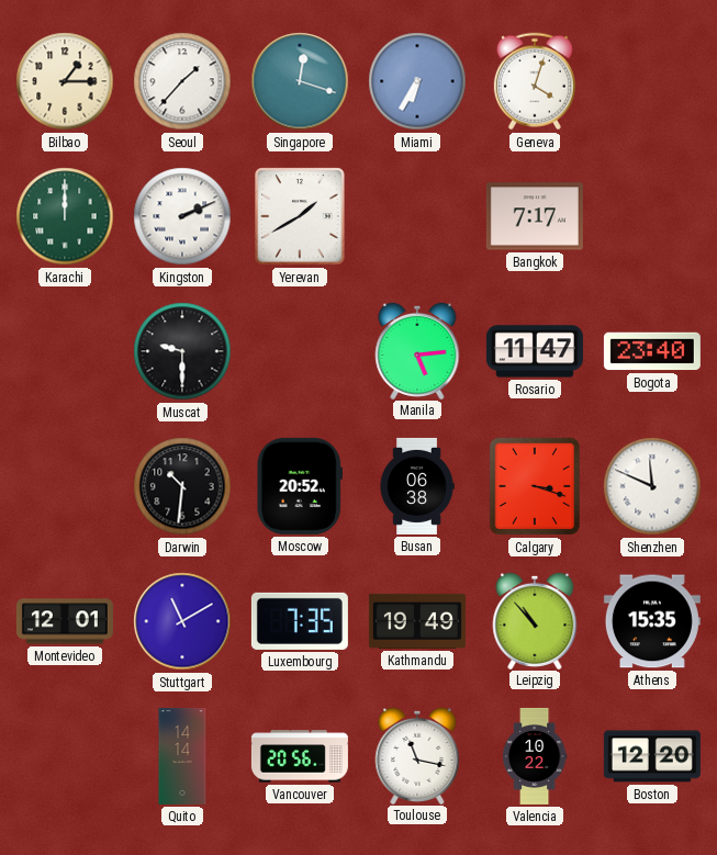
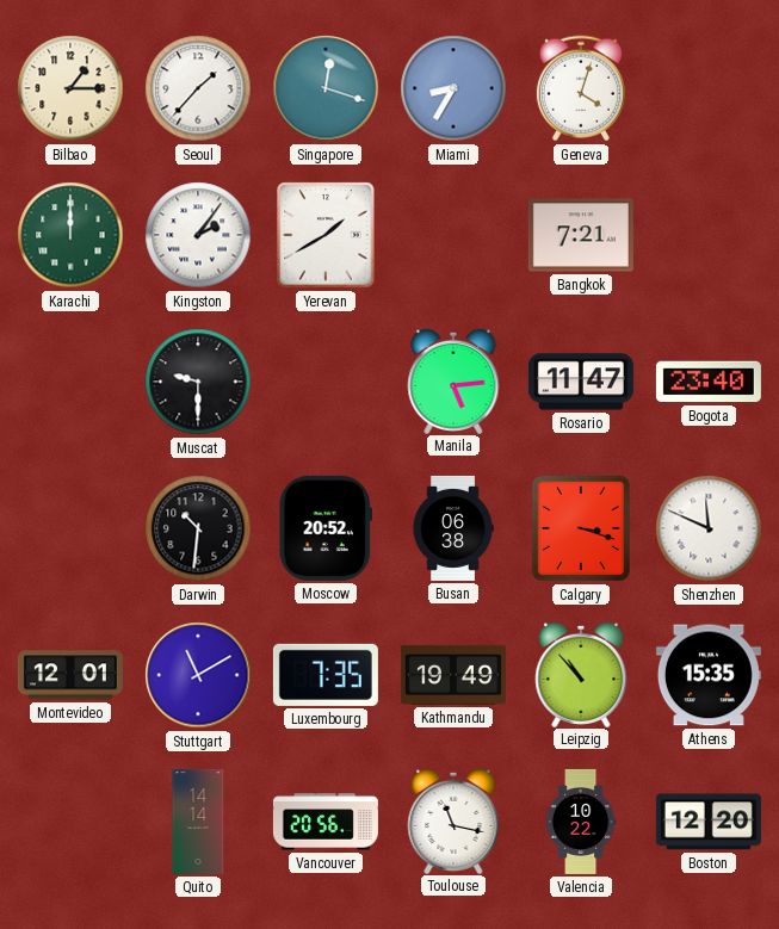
Miami: 6:35 -> 8:35 (453, 88)
Kingston: 2:11 -> 2:06 (198, 235)
Bangkok: 7:17 -> 7:21 (581, 235)
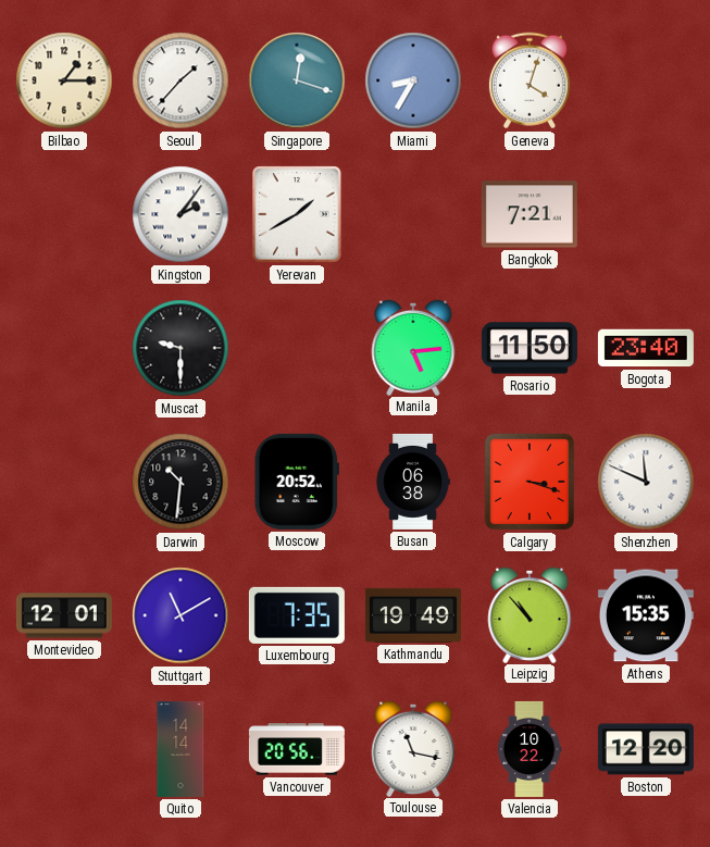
Karachi: 12:00 -> none (70, 235)
Rosario: 11:47 -> 11:50 (530, 348)
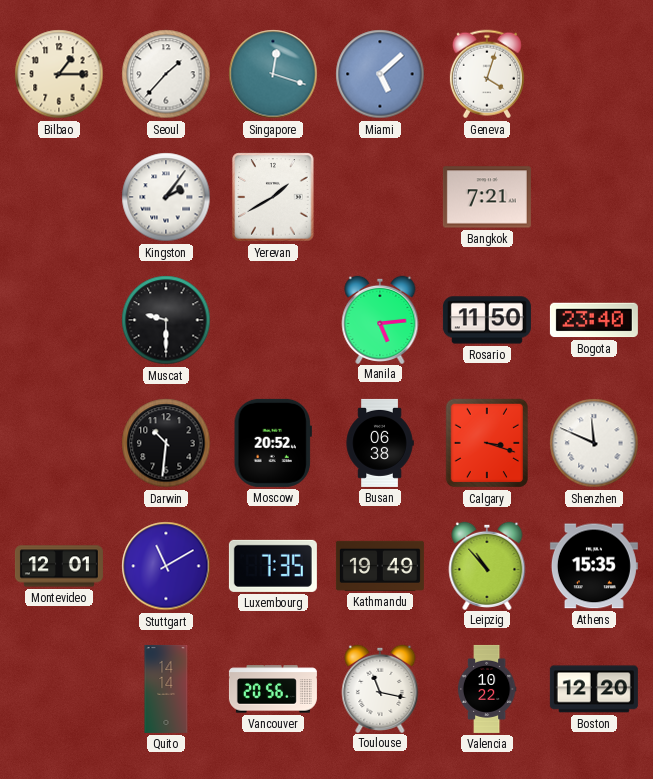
Miami: 8:35 -> 5:08 (380, 74)
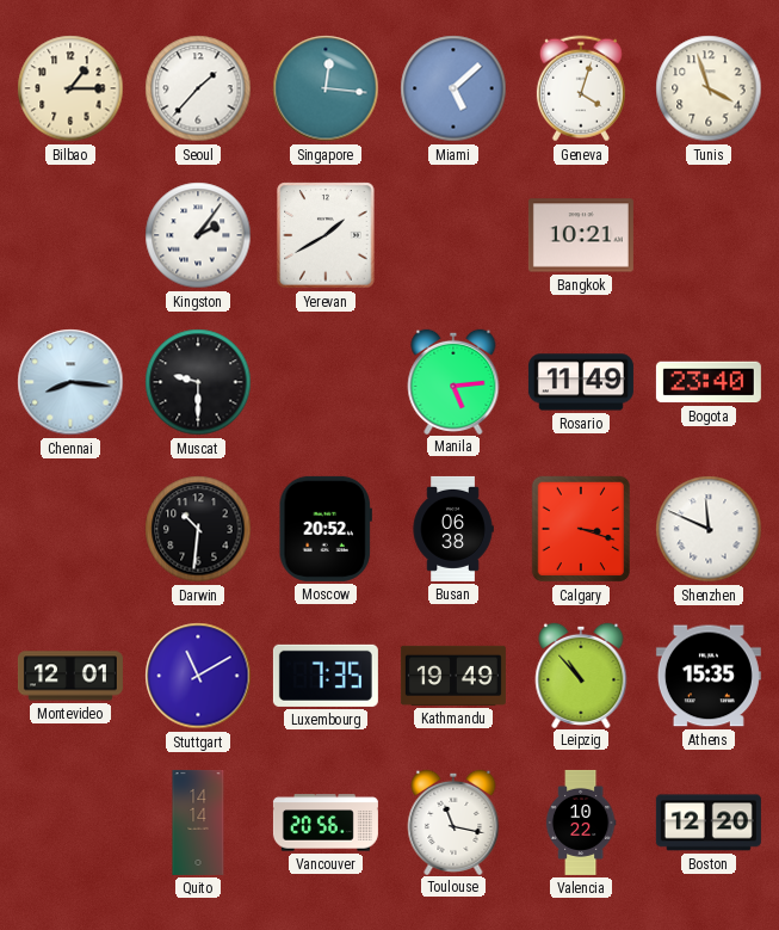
Singapore: 12:18 -> 12:16 (326, 88)
Tunis: none -> 3:57 (709, 88)
Bangkok: 7:21 -> 10:21 (581, 235)
Chennai: none -> 8:16 (70, 382)
Rosario: 11:50 -> 11:49 (581, 382)
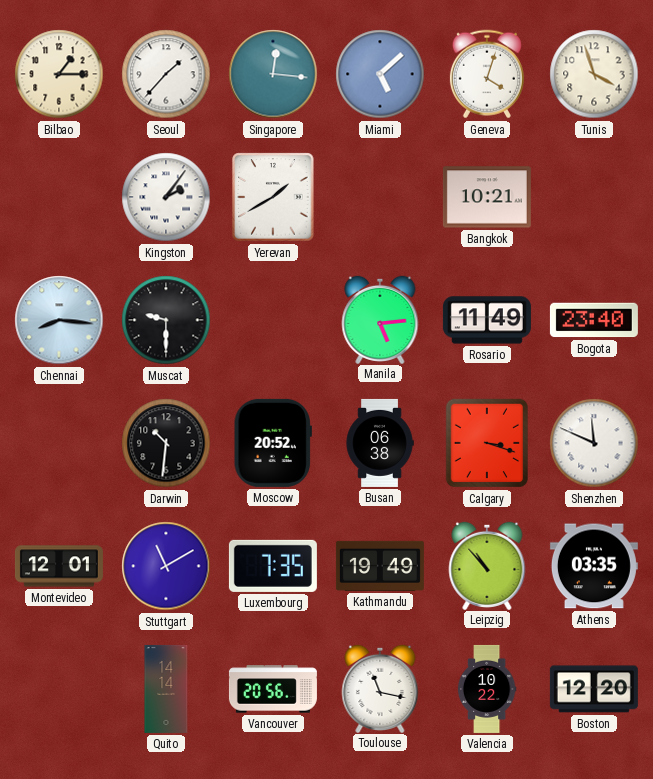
Athens: 15:35 -> 03:35 (594, 566)
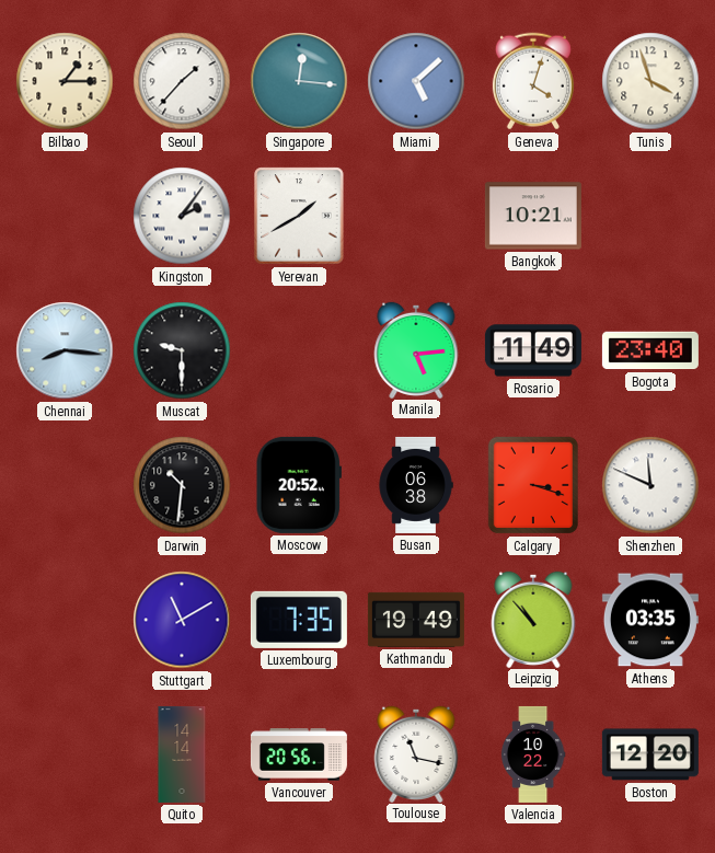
Montevideo: 12:01 -> none (59, 566)
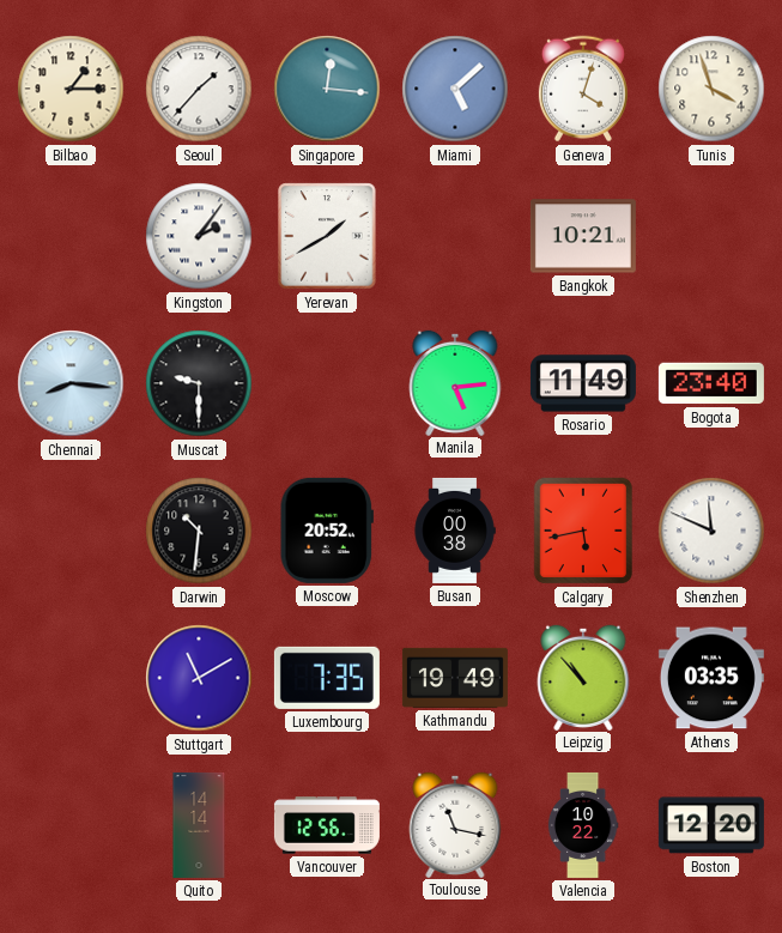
Busan: 06:38 -> 00:38 (455, 531)
Calgary: 3:18 -> 5:43 (582, 531)
Vancouver: 20:56 -> 12:56 (327, 825)
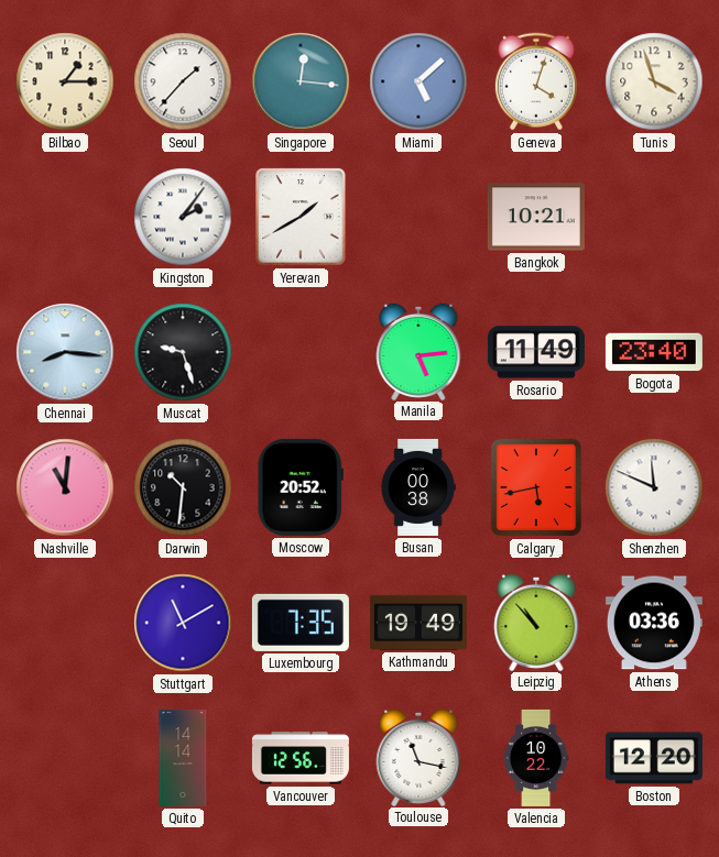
Muscat: 9:30 -> 9:27 (183, 352)
Nashville: none -> 11:01 (65, 487)
Athens: 03:35 -> 03:36 (654, 623)
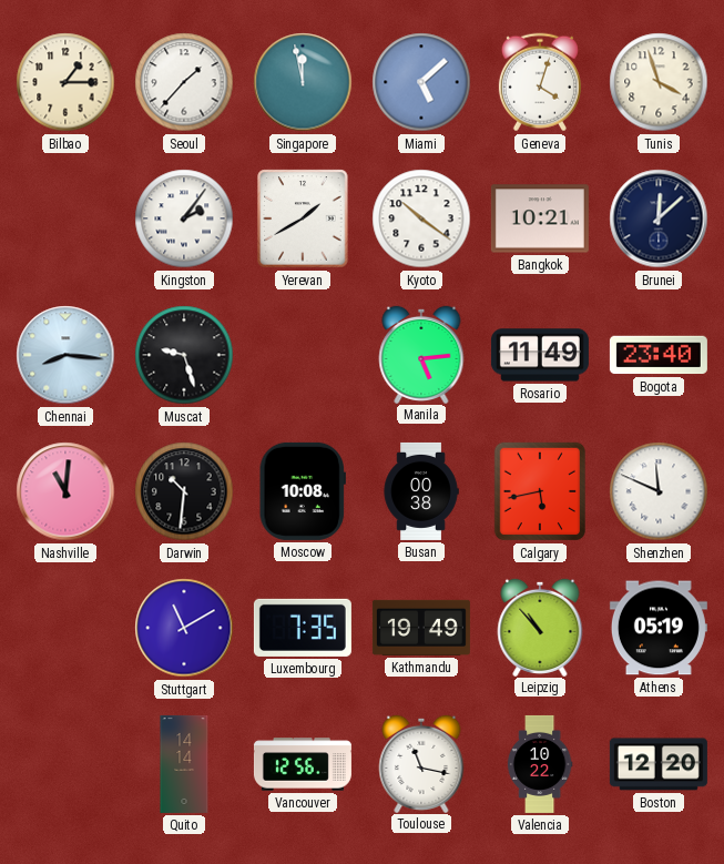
Singapore: 12:16 -> 11:58 (303, 82)
Kyoto: none -> 10:21 (421, 218)
Brunei: none -> 12:08 (659, 218)
Moscow: 20:52 -> 10:08 (303, 491)
Athens: 03:36 -> 05:19 (659, 628)
